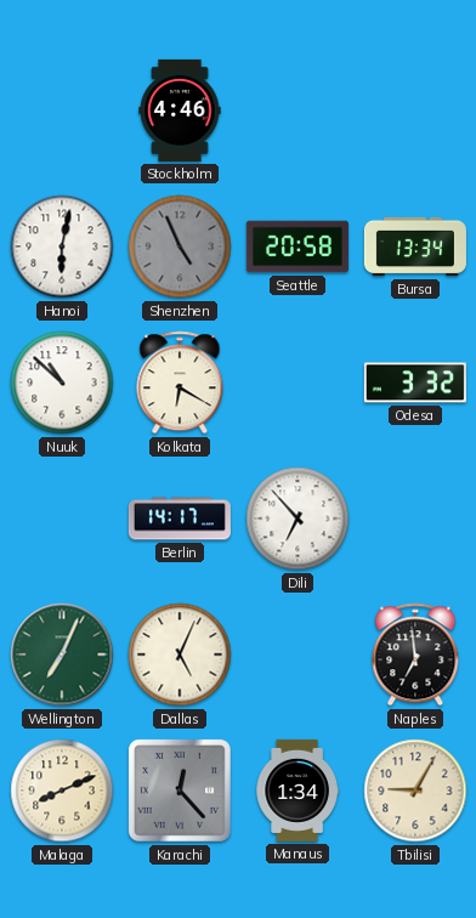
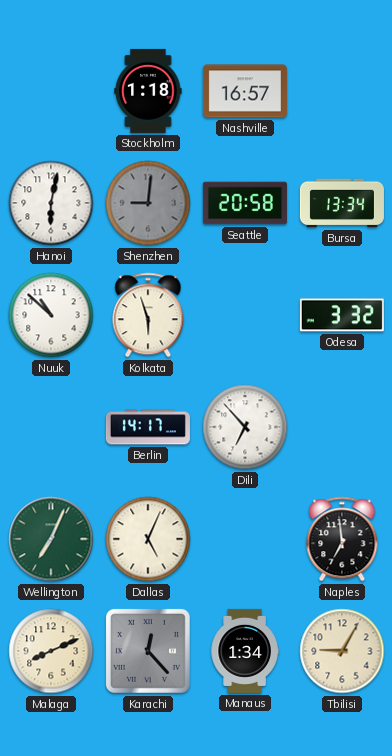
Stockholm: 4:46 -> 1:18 (148, 91)
Nashville: none -> 16:57 (245, 91)
Shenzhen: 4:56 -> 9:01 (148, 203)
Kolkata: 6:20 -> 5:57 (148, 315)
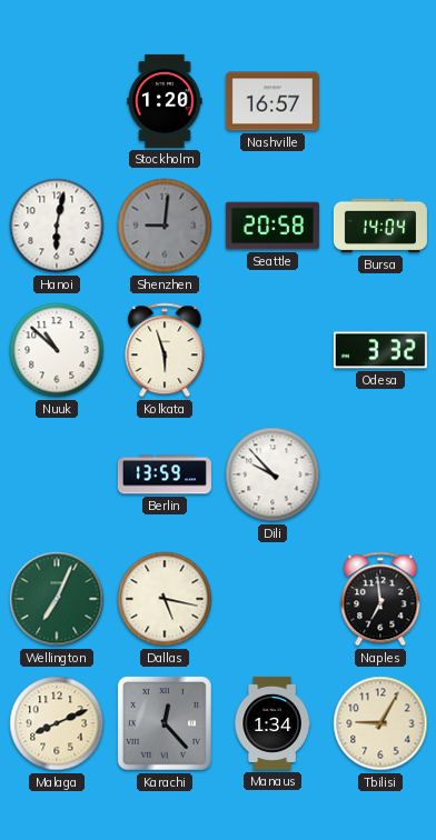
Stockholm: 1:18 -> 1:20 (165, 101)
Bursa: 13:34 -> 14:04 (380, 226)
Berlin: 14:17 -> 13:59 (165, 474)
Dili: 6:53 -> 9:53 (272, 474)
Dallas: 5:04 -> 5:17 (165, 599)
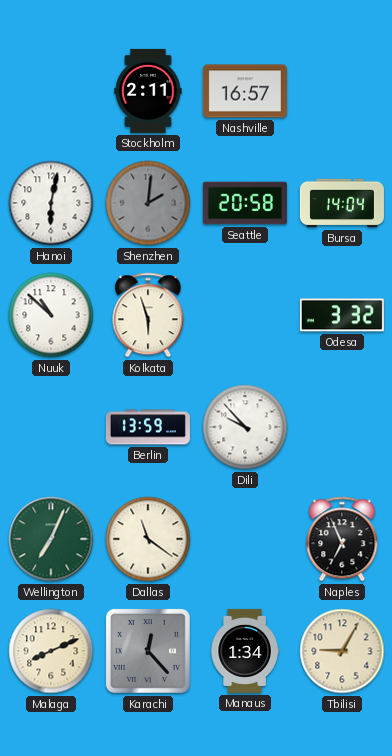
Stockholm: 1:20 -> 2:11 (148, 91)
Shenzhen: 9:01 -> 2:01 (148, 203)
Dallas: 5:17 -> 11:21 (148, 539)
Naples: 6:59 -> 6:56 (342, 539)
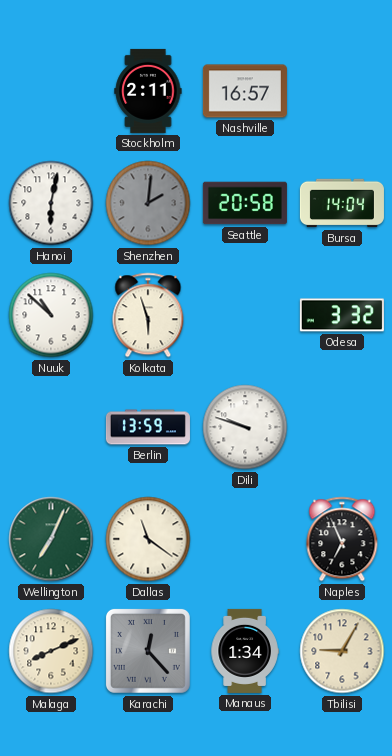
Dili: 9:53 -> 9:48 (245, 427)
